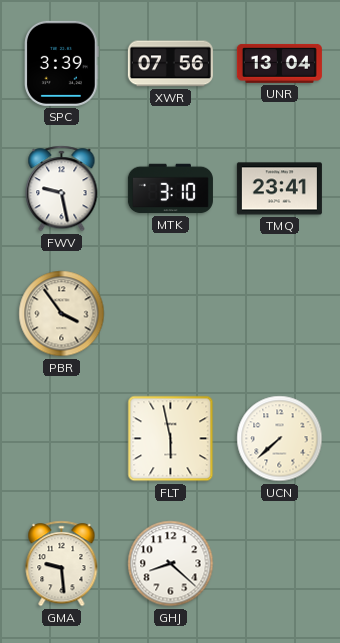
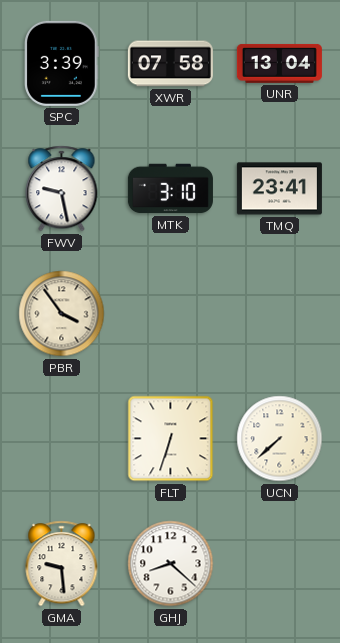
XWR: 07:56 -> 07:58 (170, 64)
FLT: 5:58 -> 6:33 (171, 439)
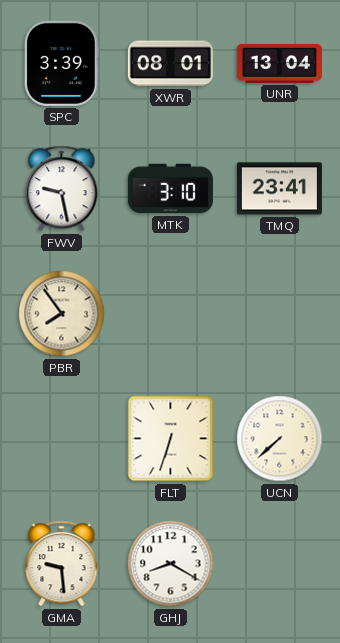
XWR: 07:58 -> 08:01 (170, 64)
PBR: 3:54 -> 7:54 (62, 314)
GHJ: 8:22 -> 8:20 (171, 564)
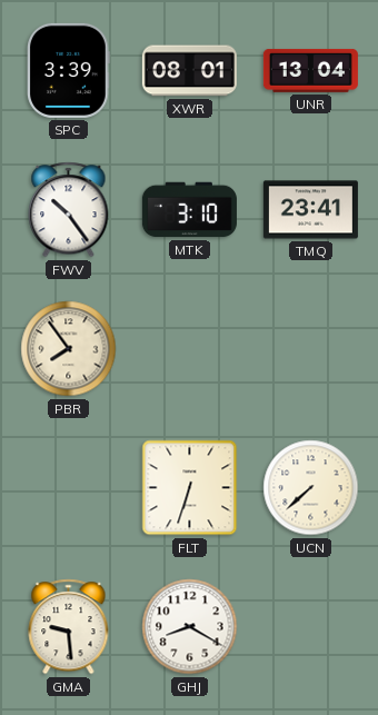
FWV: 9:28 -> 10:24 (69, 210)
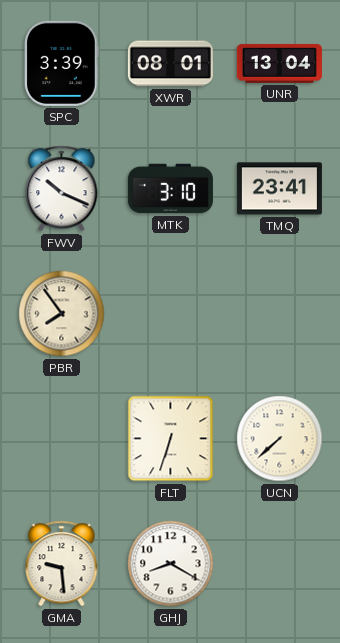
FWV: 10:24 -> 10:19 (62, 189)
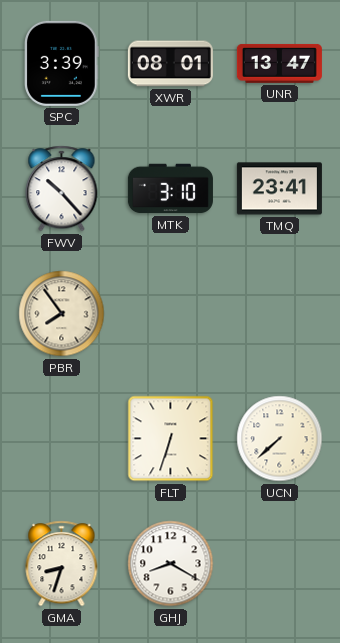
UNR: 13:04 -> 13:47 (279, 63)
FWV: 10:19 -> 10:23 (62, 189)
GMA: 9:29 -> 8:33 (62, 564)
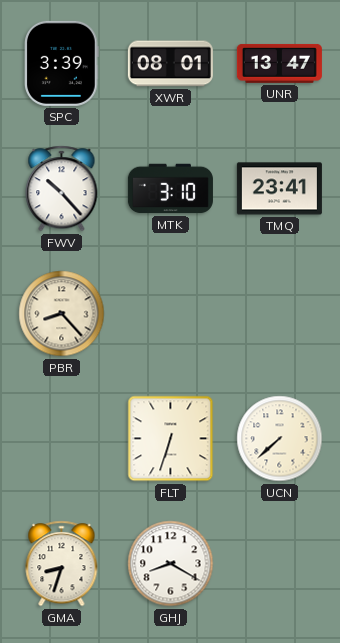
PBR: 7:54 -> 8:23 (62, 314)
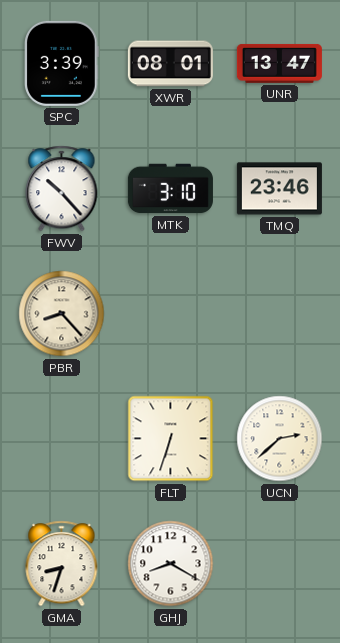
TMQ: 23:41 -> 23:46 (279, 189)
UCN: 7:38 -> 2:38 (280, 439)
